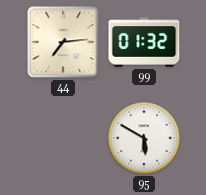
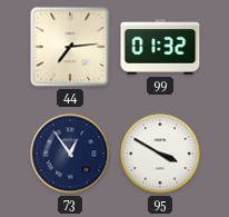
73: none -> 12:54 (70, 154)
95: 5:50 -> 3:50 (160, 154)
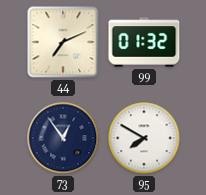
44: 7:14 -> 7:11 (63, 42)
95: 3:50 -> 7:50 (144, 138)
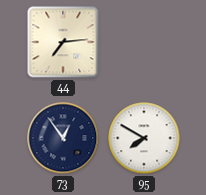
44: 7:11 -> 7:14 (63, 42)
99: 01:32 -> none (144, 42)
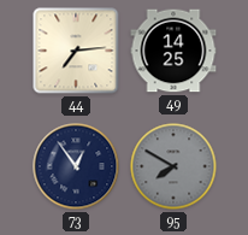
49: none -> 14:25 (173, 51)
95 dial: white -> grey (173, 166)
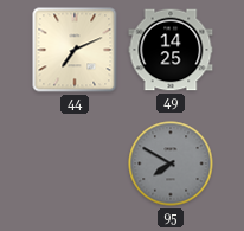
44: 7:14 -> 7:11 (75, 50)
73: 12:54 -> none (76, 166)
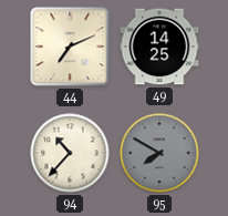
94: none -> 10:37 (70, 153)
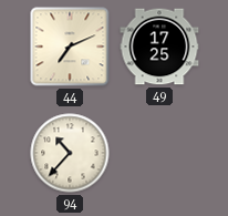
49: 14:25 -> 17:25 (159, 47)
95: 7:50 -> none (159, 153)
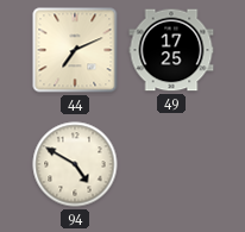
94: 10:37 -> 4:50 (75, 164)
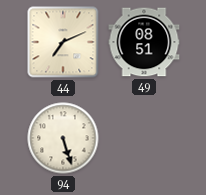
49: 17:25 -> 08:51 (144, 42)
94: 4:50 -> 5:27 (63, 138)
